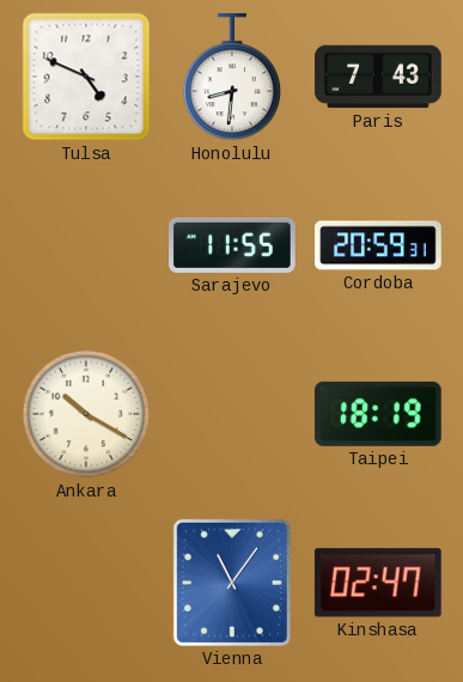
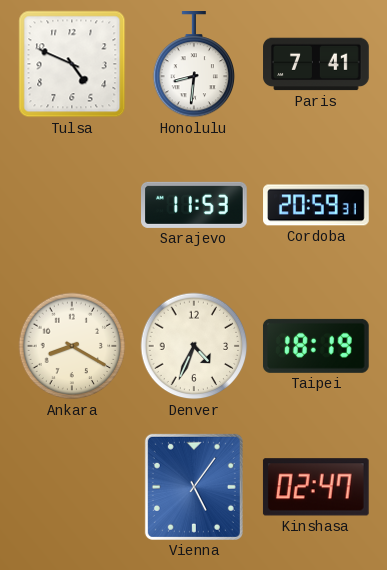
Paris: 7:43 -> 7:41 (316, 64)
Sarajevo: 11:55 -> 11:53 (195, 205)
Ankara: 10:20 -> 8:20 (72, 346)
Denver: none -> 4:34 (194, 346)
Vienna: 11:06 -> 5:06 (194, 487)
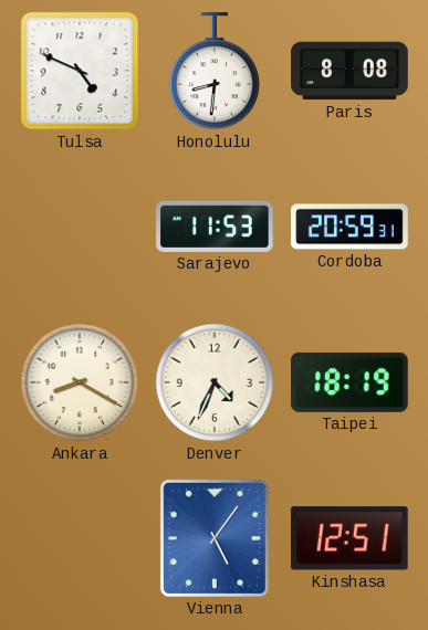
Paris: 7:41 -> 8:08 (349, 71)
Kinshasa: 02:47 -> 12:51 (349, 538)
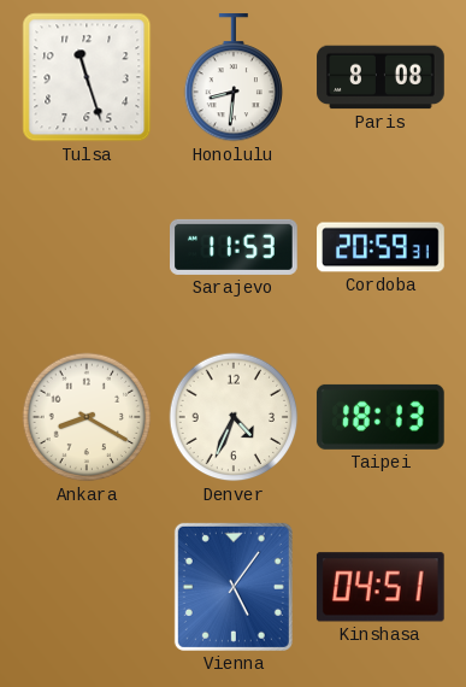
Tulsa: 4:49 -> 11:27 (87, 77)
Taipei: 18:19 -> 18:13 (381, 417)
Kinshasa: 12:51 -> 04:51 (381, 587)
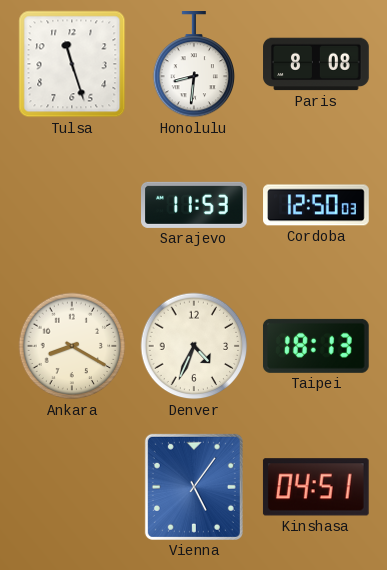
Cordoba: 20:59 -> 12:50 (316, 205)
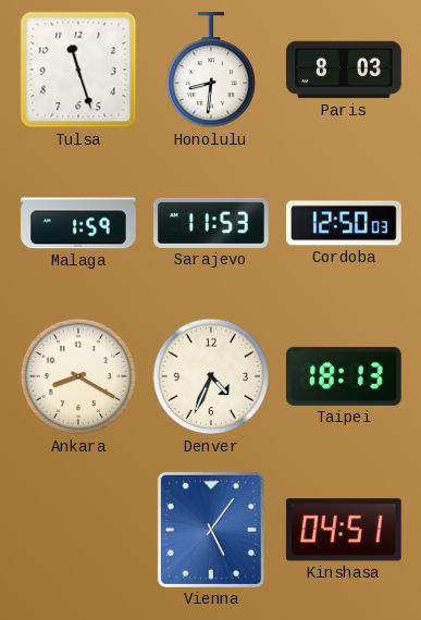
Paris: 8:08 -> 8:03 (344, 70)
Malaga: none -> 1:59 (79, 223)
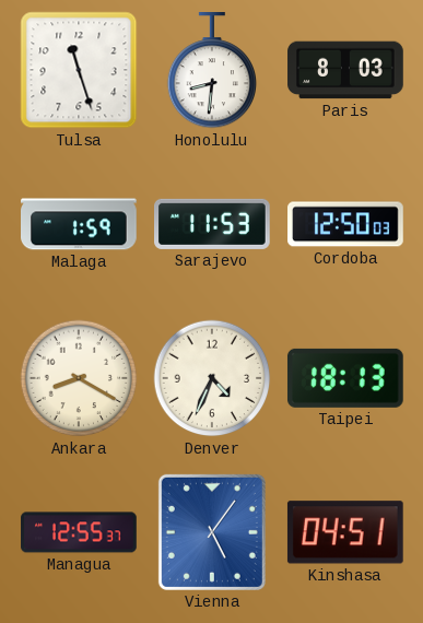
Managua: none -> 12:55 (79, 532)
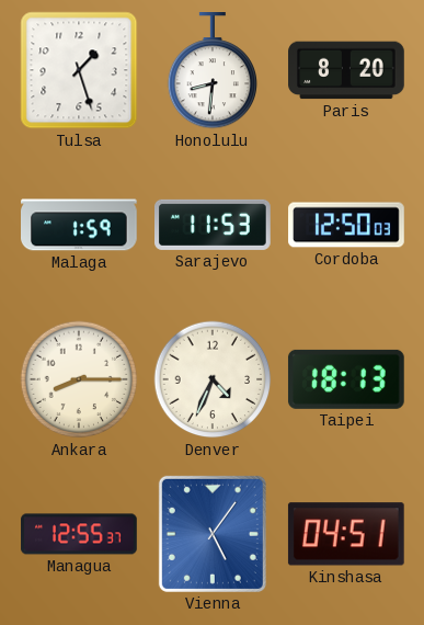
Tulsa: 11:27 -> 1:27 (79, 70)
Paris: 8:03 -> 8:20 (346, 70)
Ankara: 8:20 -> 8:15 (79, 379)
